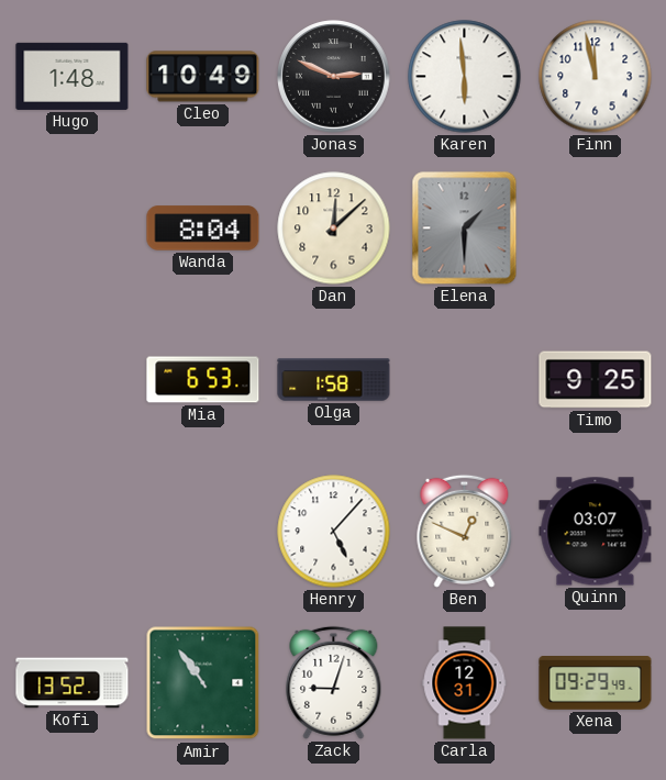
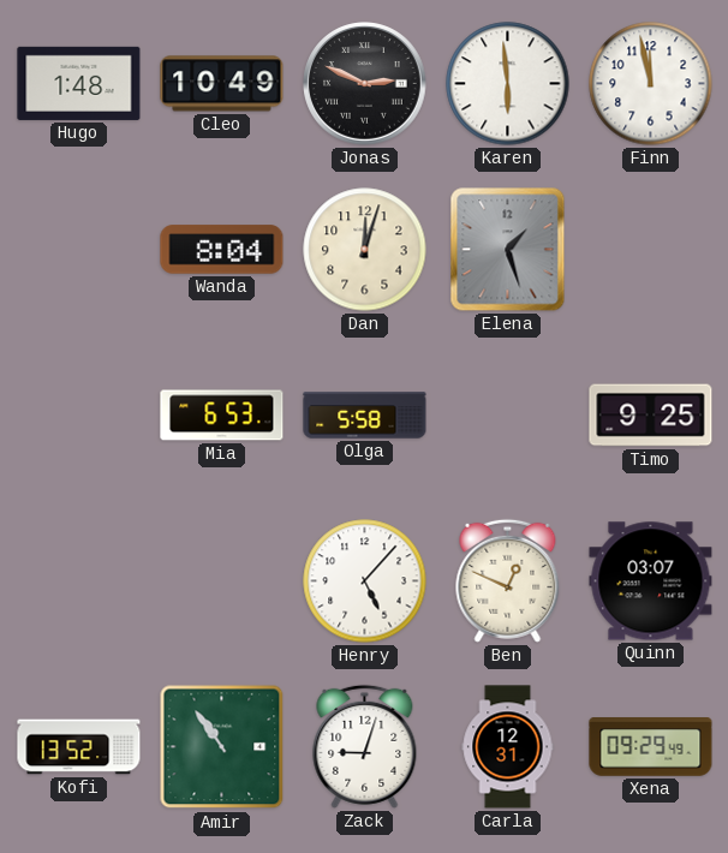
Dan: 12:08 -> 12:03 (365, 250)
Elena: 1:30 -> 1:27 (508, 250)
Olga: 1:58 -> 5:58 (365, 416)
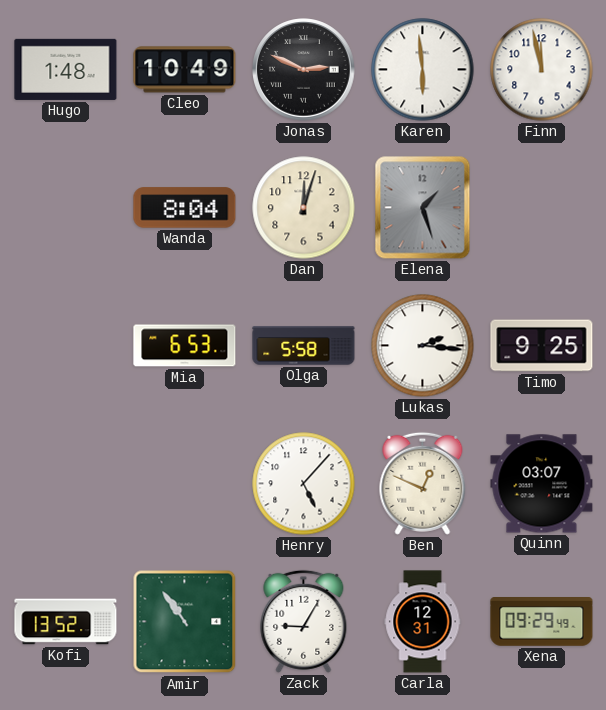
Lukas: none -> 2:16 (423, 346)
Zack: 9:03 -> 9:05 (304, 621)
